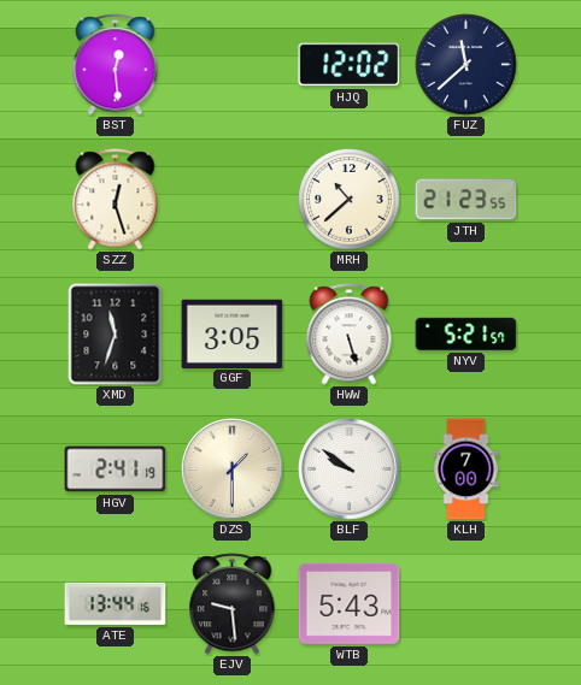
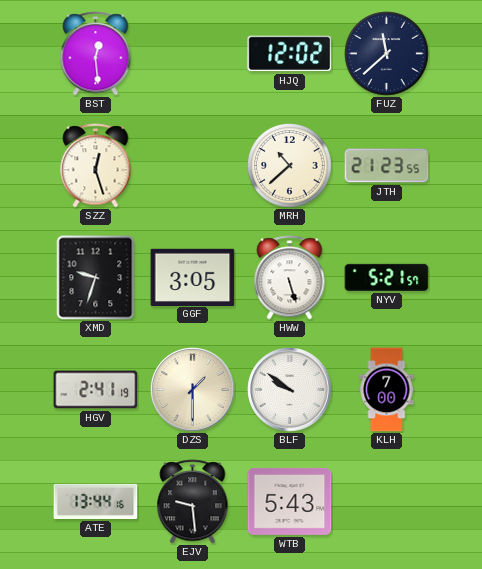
XMD: 11:33 -> 9:33 (96, 278)
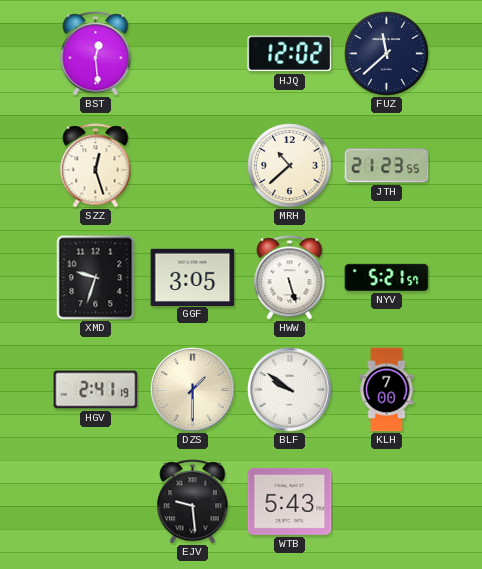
ATE: 13:44 -> none (96, 501)
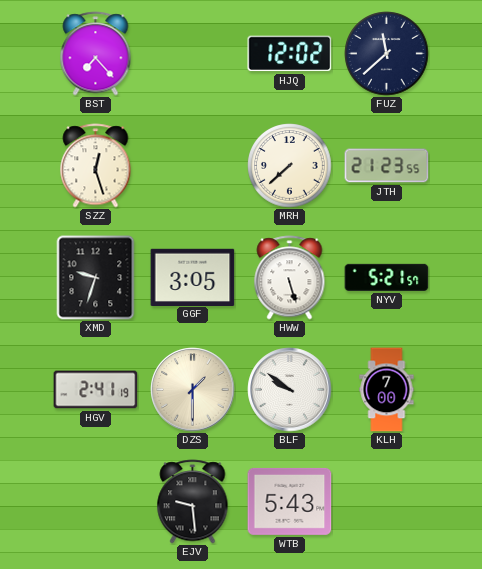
BST: 12:29 -> 7:23 (96, 54)
MRH: 10:38 -> 7:38 (290, 166)
